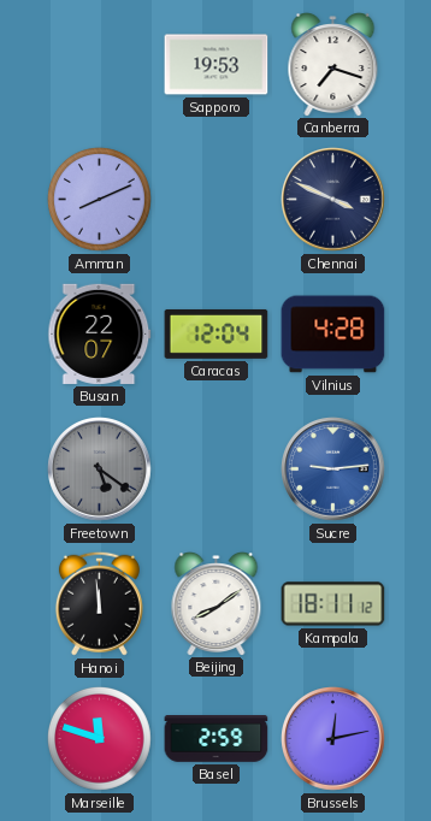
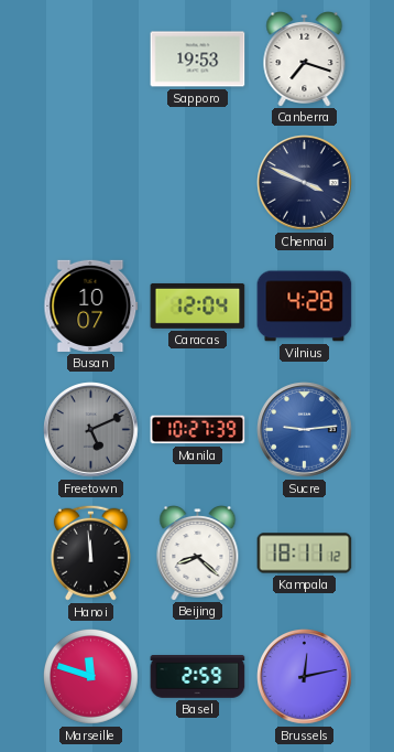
Amman: 8:11 -> none (99, 199)
Busan: 22:07 -> 10:07 (91, 305)
Freetown: 5:21 -> 5:11 (91, 430)
Manila: none -> 10:27 (198, 430)
Beijing: 8:09 -> 8:22 (198, 554)
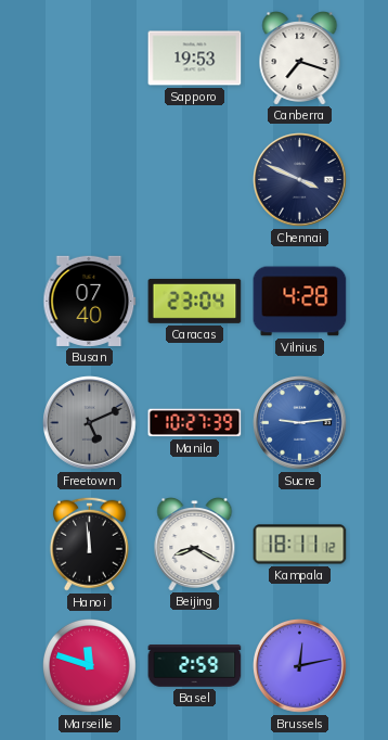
Busan: 10:07 -> 07:40 (90, 301)
Caracas: 12:04 -> 23:04 (195, 301)
Beijing: 8:22 -> 8:20 (195, 545)
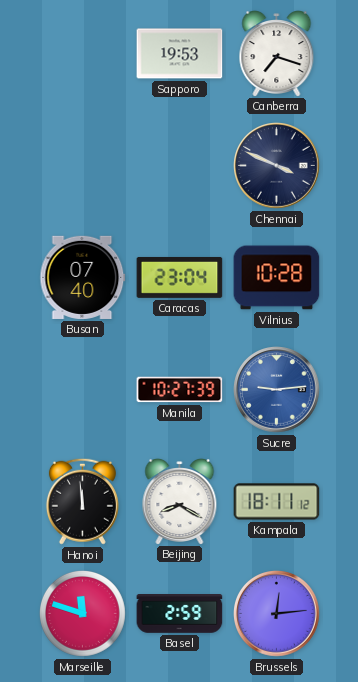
Vilnius: 4:28 -> 10:28 (277, 278)
Freetown: 5:11 -> none (90, 423)
Brussels: 12:13 -> 12:14 (277, 614)
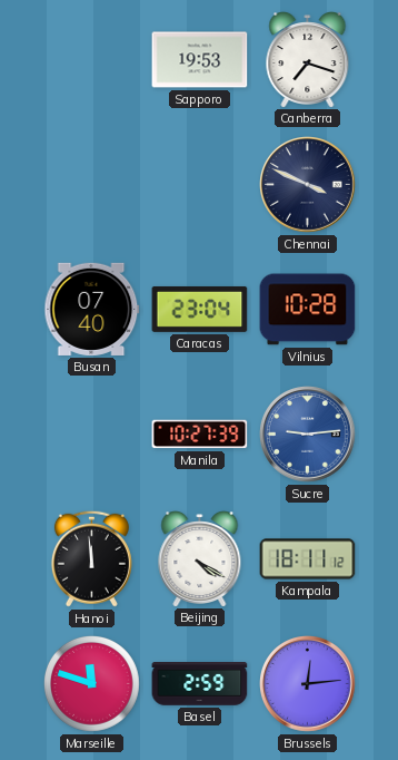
Beijing: 8:20 -> 4:20 (200, 559)
